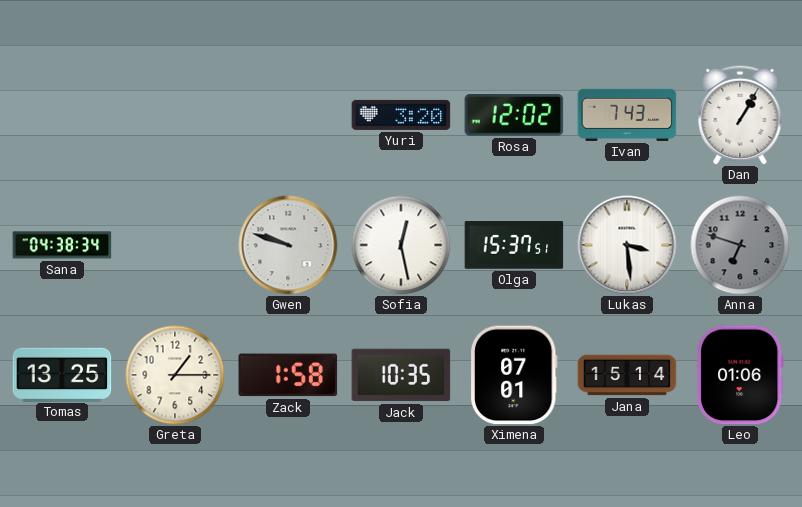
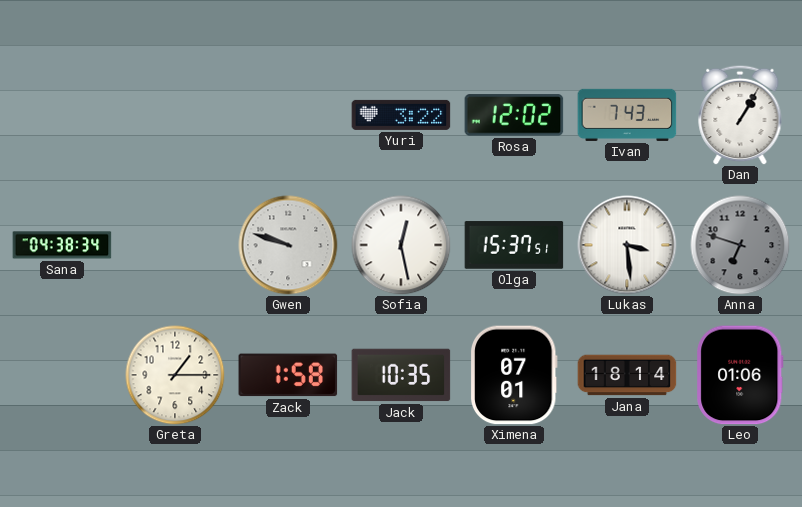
Yuri: 3:20 -> 3:22 (401, 115)
Tomas: 13:25 -> none (62, 374)
Jana: 15:14 -> 18:14 (627, 375)
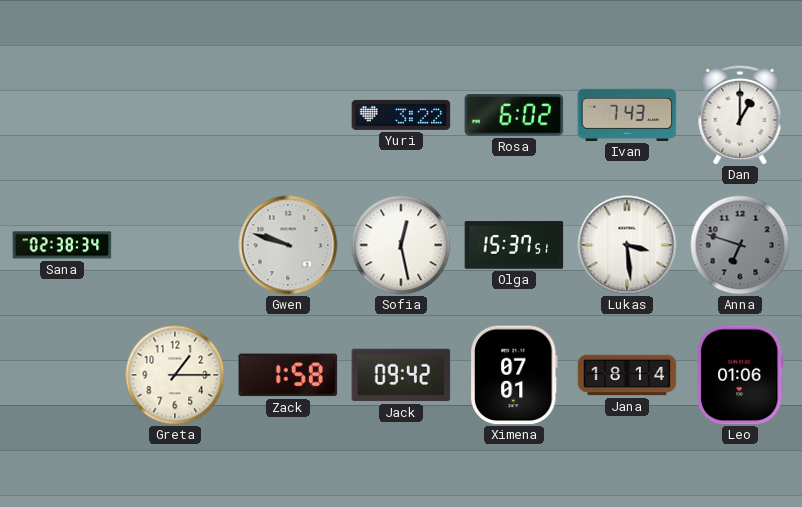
Rosa: 12:02 -> 6:02 (514, 115)
Dan: 1:05 -> 1:00 (740, 115)
Sana: 04:38 -> 02:38 (62, 245)
Jack: 10:35 -> 09:42 (401, 375)
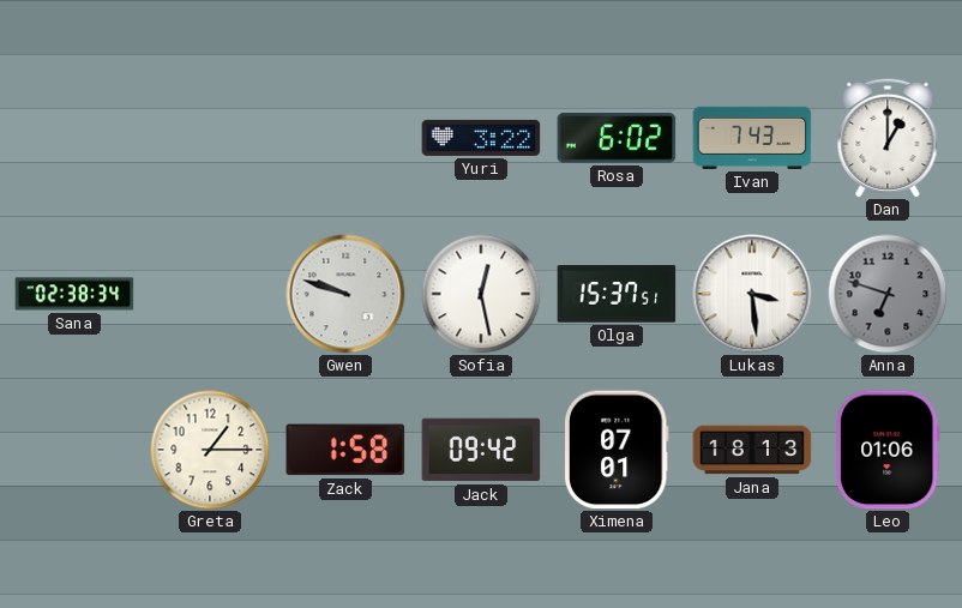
Jana: 18:14 -> 18:13 (752, 450)
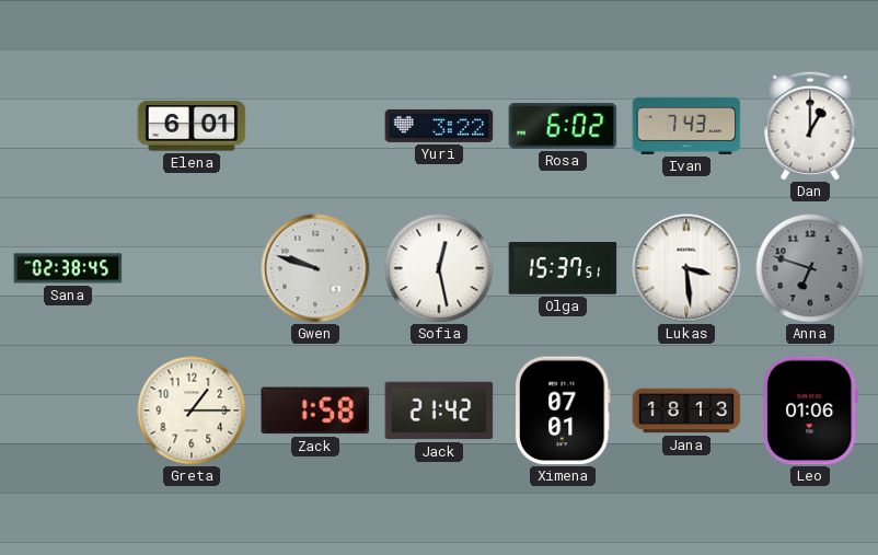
Elena: none -> 6:01 (192, 126)
Sana: 02:38:34 -> 02:38:45 (68, 268)
Jack: 09:42 -> 21:42 (439, 411)
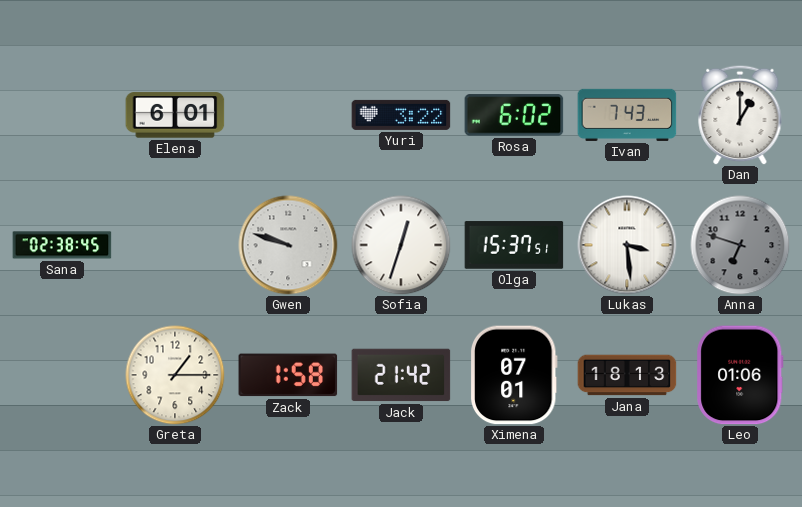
Sofia: 12:28 -> 12:33 (401, 245)
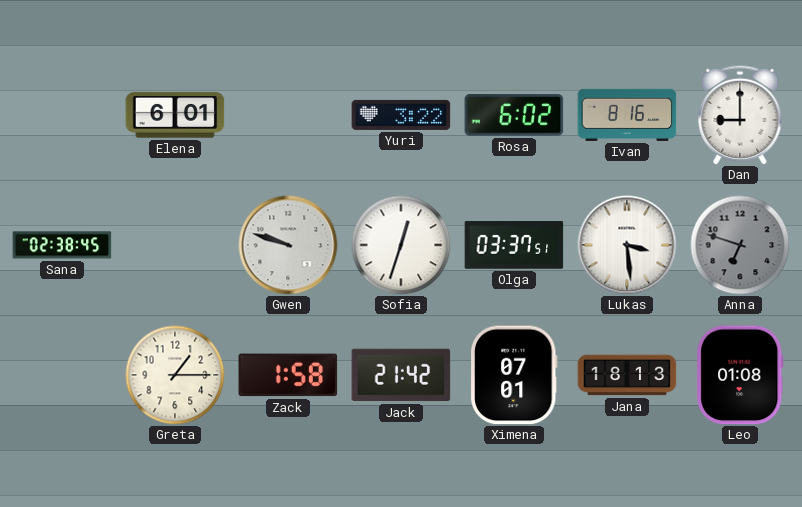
Ivan: 7:43 -> 8:16 (627, 115)
Dan: 1:00 -> 9:00 (740, 115)
Olga: 15:37 -> 03:37 (514, 245)
Leo: 01:06 -> 01:08 (740, 375)
